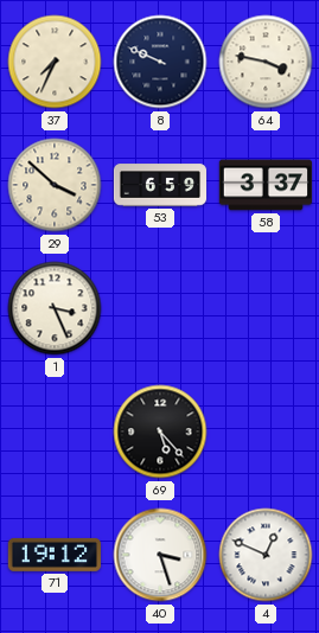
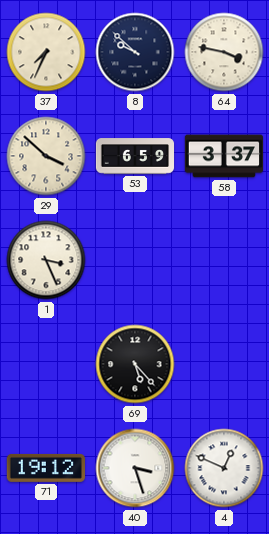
8: 9:49 -> 9:52 (135, 52)
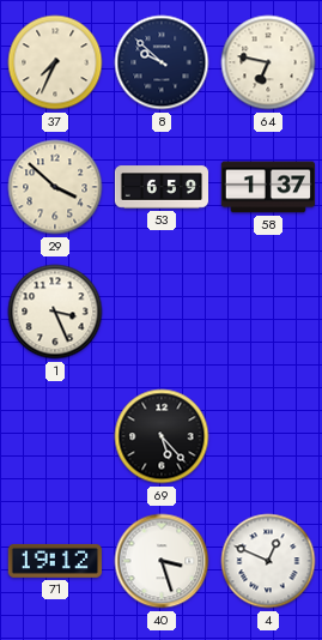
64: 3:47 -> 6:47 (268, 62)
58: 3:37 -> 1:37 (267, 187)
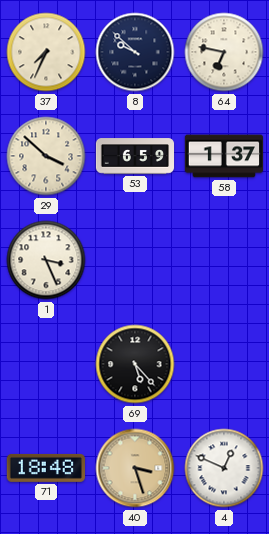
71: 19:12 -> 18:48 (46, 468)
40 dial: white -> champagne (135, 468)
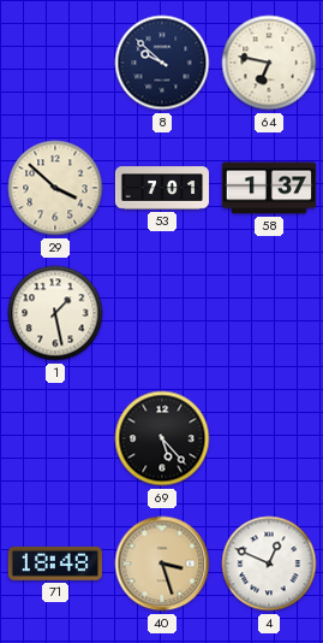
37: 7:34 -> none (46, 52)
53: 6:59 -> 7:01 (162, 188)
1: 3:26 -> 1:28 (55, 313)
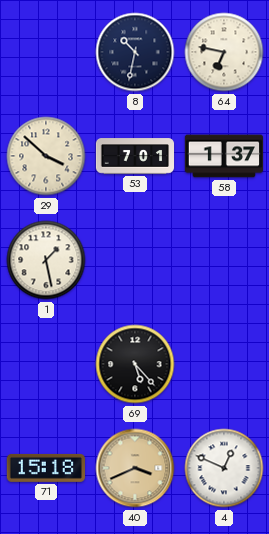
8: 9:52 -> 10:32 (135, 52)
71: 18:48 -> 15:18 (46, 468)
40: 3:27 -> 3:41 (135, 468)
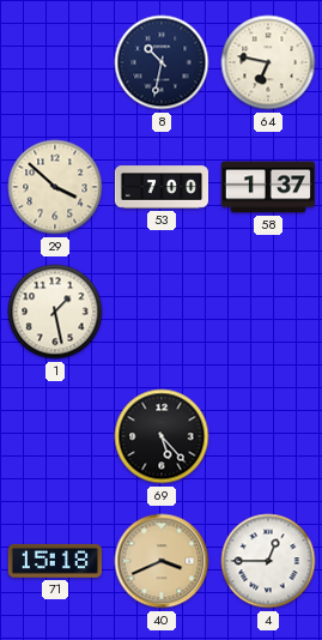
53: 7:01 -> 7:00 (162, 187)
4: 12:49 -> 12:45 (268, 561)
